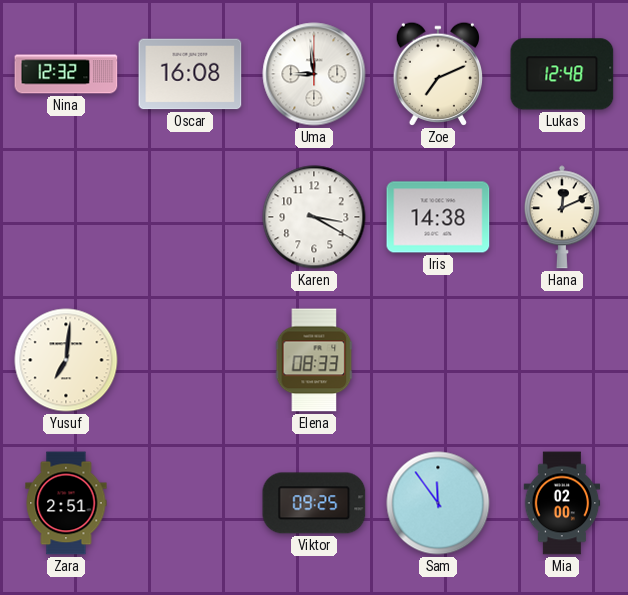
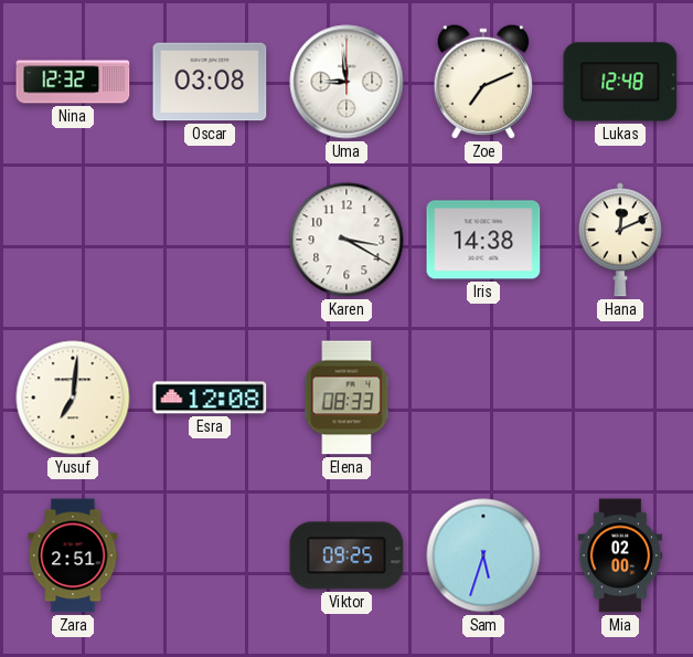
Oscar: 16:08 -> 03:08 (210, 82)
Esra: none -> 12:08 (210, 398)
Sam: 11:54 -> 5:33 (483, 555)
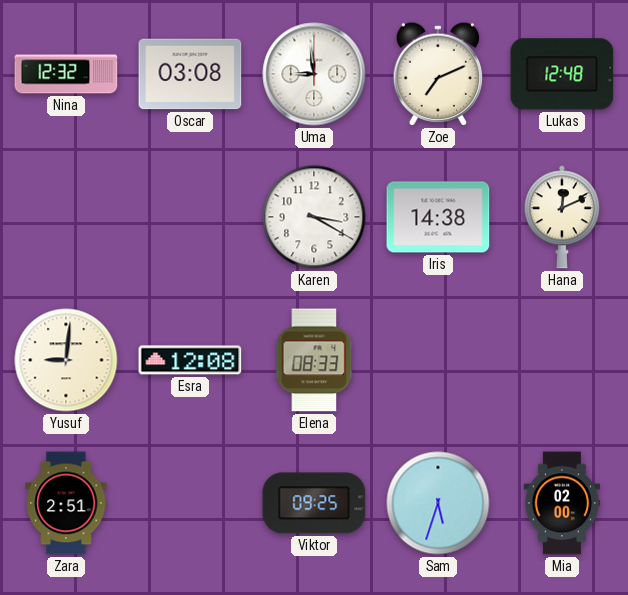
Yusuf: 7:01 -> 9:01 (66, 360)
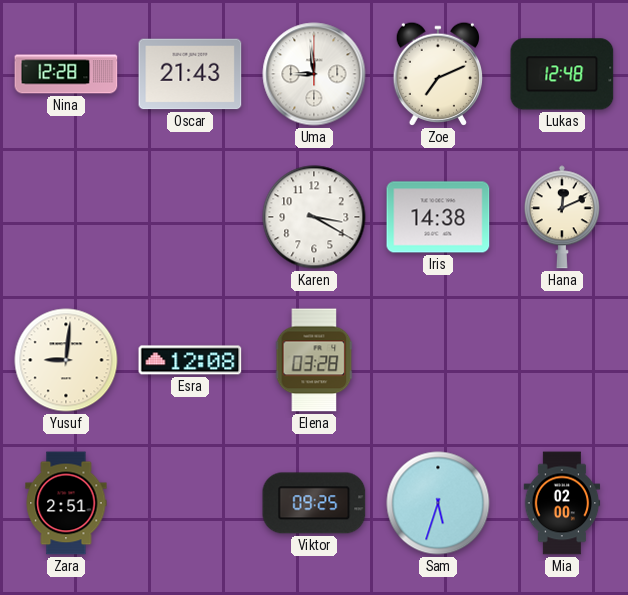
Nina: 12:32 -> 12:28 (66, 74)
Oscar: 03:08 -> 21:43 (190, 74)
Elena: 08:33 -> 03:28 (314, 360)
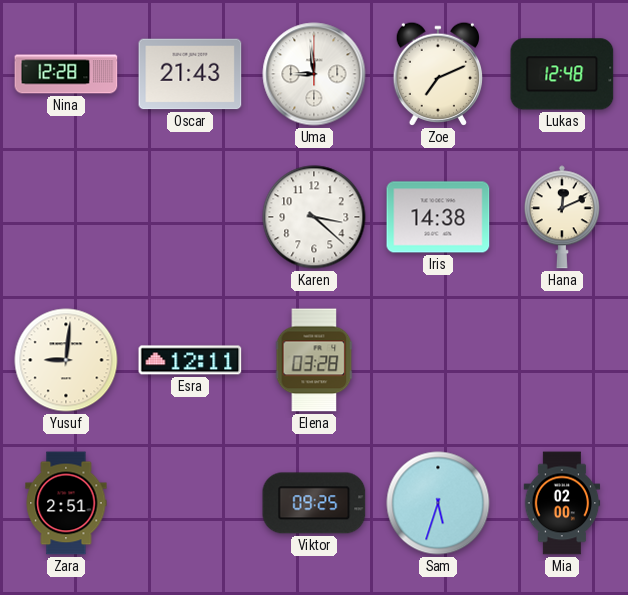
Karen: 3:20 -> 3:22 (314, 217)
Esra: 12:08 -> 12:11 (190, 360)
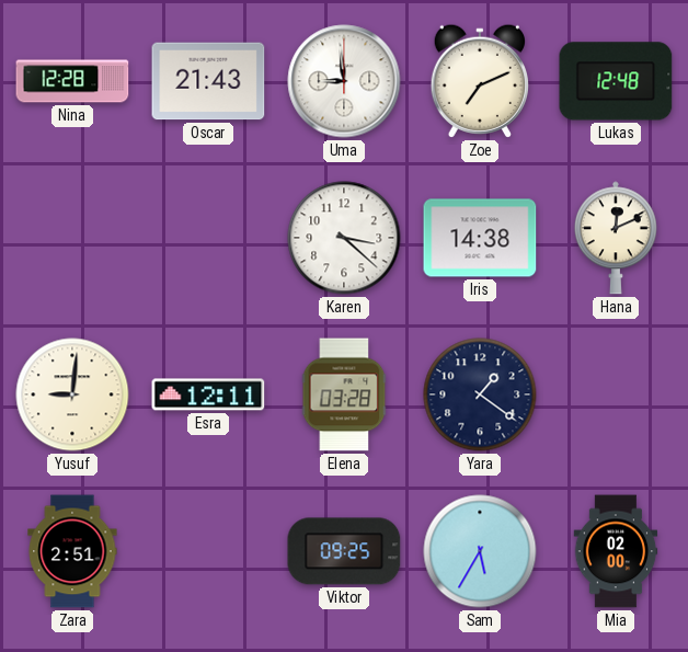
Yara: none -> 1:21 (480, 394)
Sam: 5:33 -> 5:35 (480, 551)
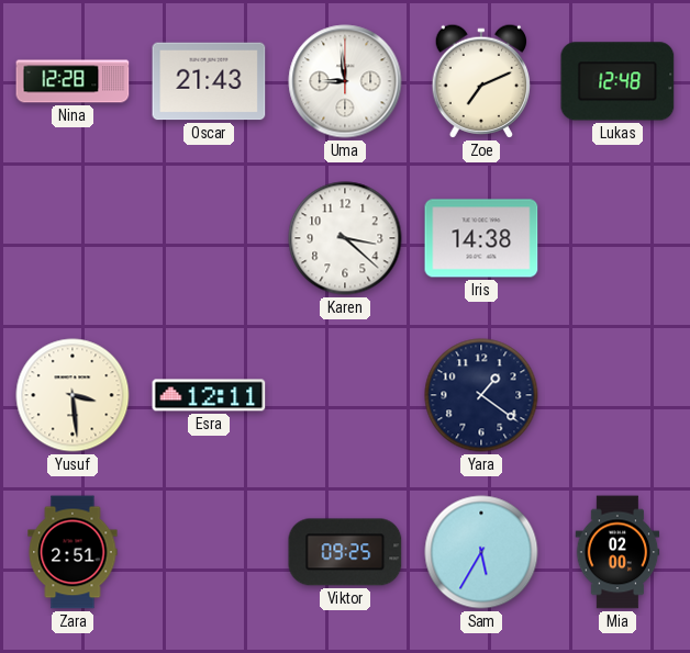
Hana: 12:11 -> none (616, 238)
Yusuf: 9:01 -> 3:29 (73, 395)
Elena: 03:28 -> none (344, 394)
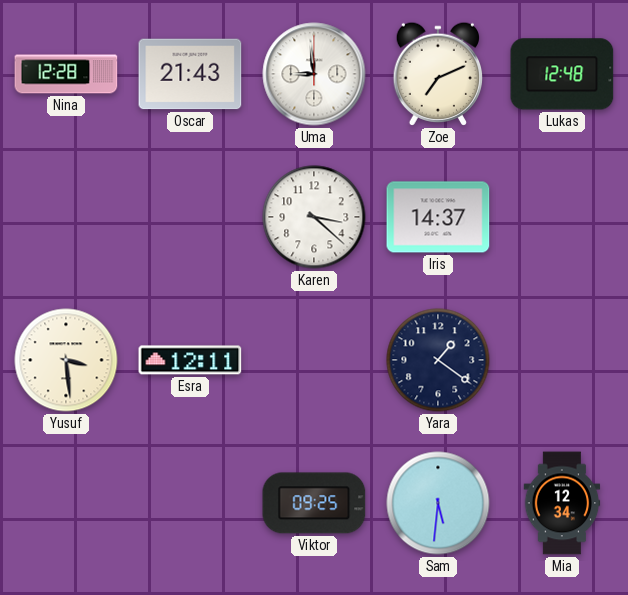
Iris: 14:38 -> 14:37 (438, 217)
Zara: 2:51 -> none (73, 552)
Sam: 5:35 -> 5:31 (438, 503)
Mia: 02:00 -> 12:34 (562, 503)
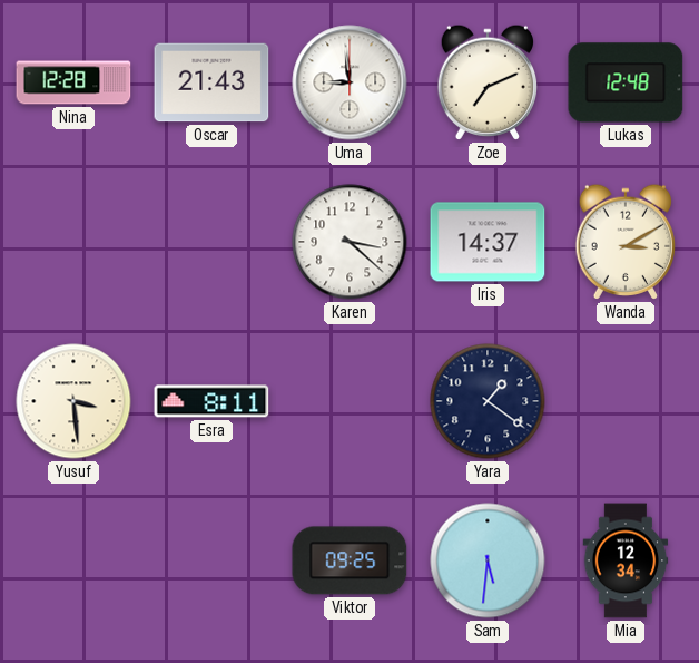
Wanda: none -> 3:10 (624, 242)
Esra: 12:11 -> 8:11 (211, 401)
